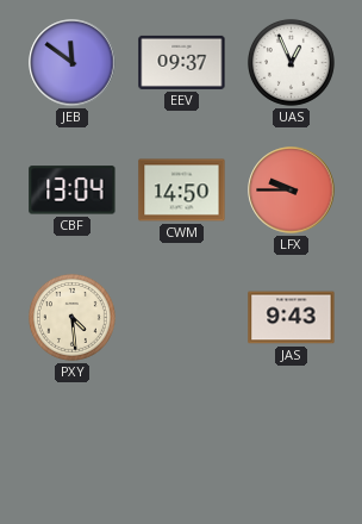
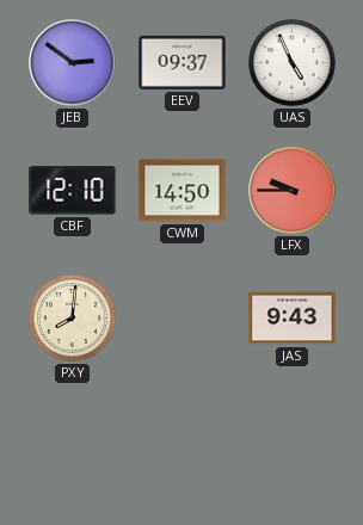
JEB: 11:51 -> 2:51 (73, 63)
UAS: 12:56 -> 4:56 (291, 62)
CBF: 13:04 -> 12:10 (73, 191)
PXY: 4:29 -> 8:01 (72, 317)
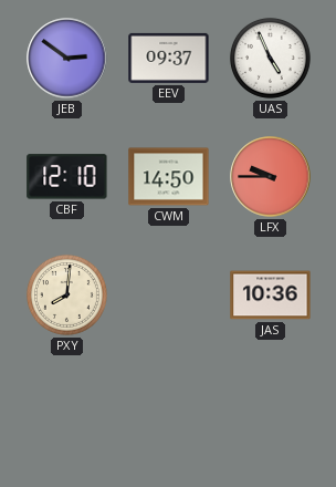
JAS: 9:43 -> 10:36 (271, 296)
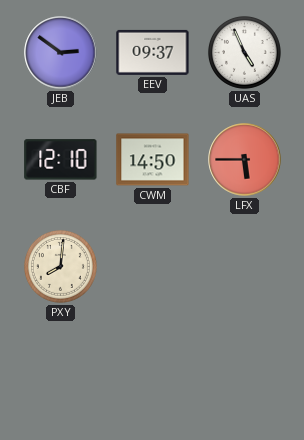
LFX: 9:45 -> 5:45 (245, 160)
JAS: 10:36 -> none (271, 296)
